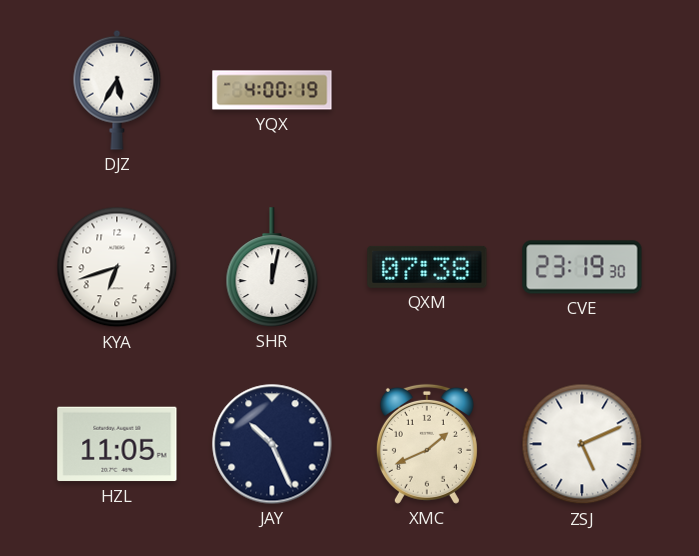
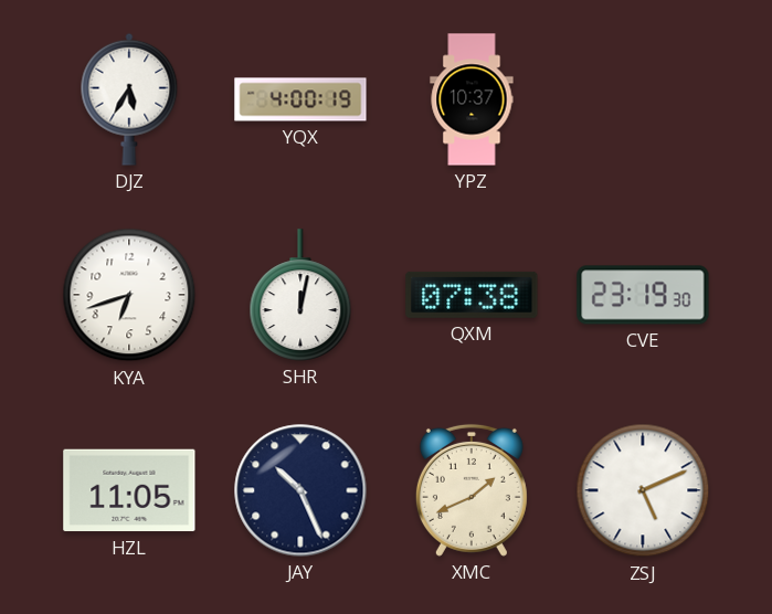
YPZ: none -> 10:37 (472, 99)
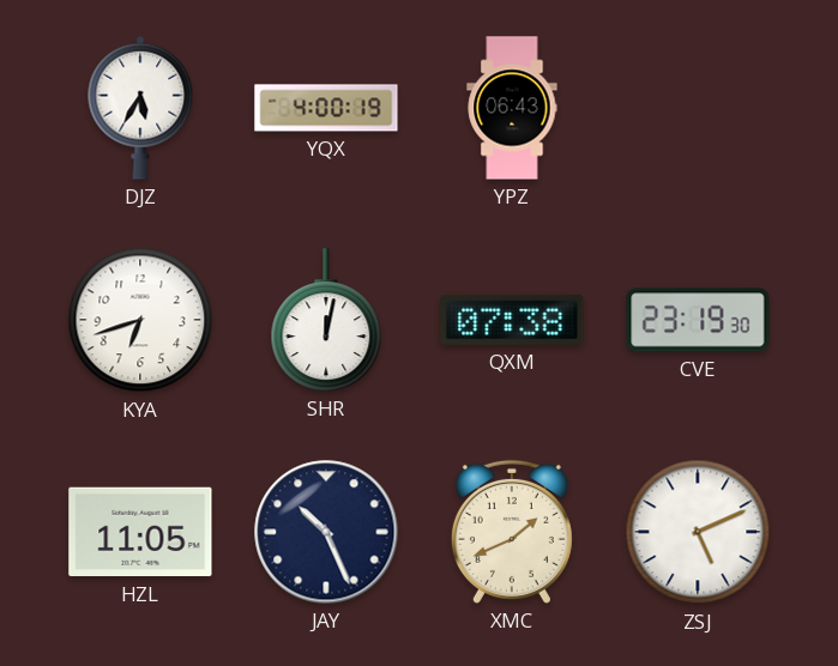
YPZ: 10:37 -> 06:43 (512, 108)
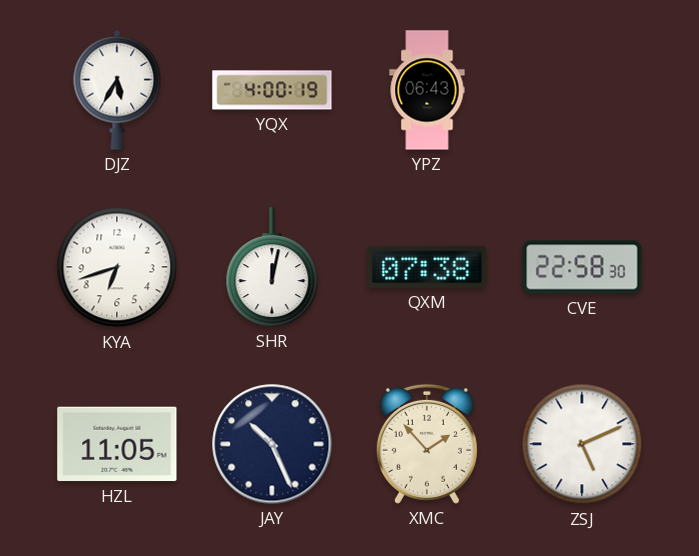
CVE: 23:19 -> 22:58 (582, 267)
XMC: 1:41 -> 1:53 (427, 444)
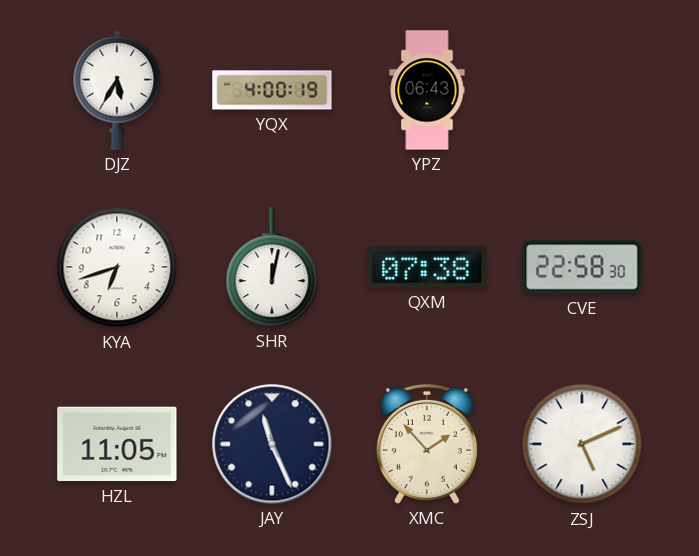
JAY: 10:26 -> 11:26 (272, 444)
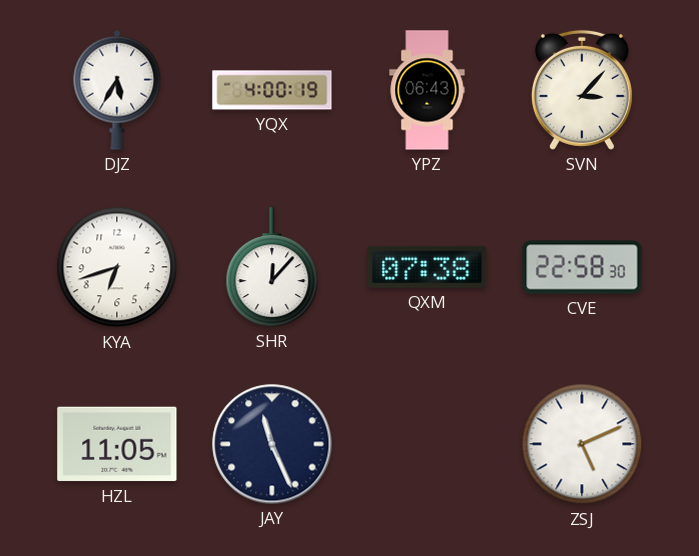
SVN: none -> 3:07 (582, 90)
SHR: 12:02 -> 12:07 (272, 267)
XMC: 1:53 -> none (427, 444)
